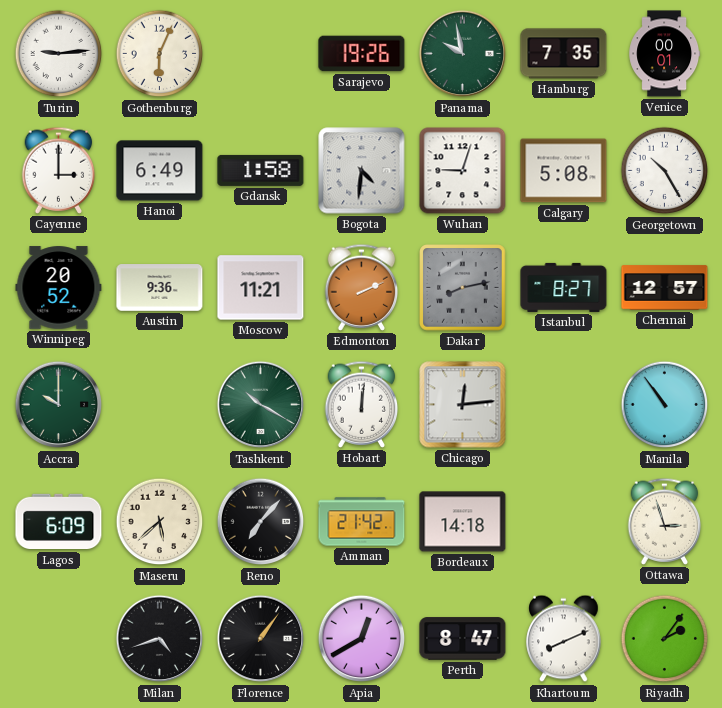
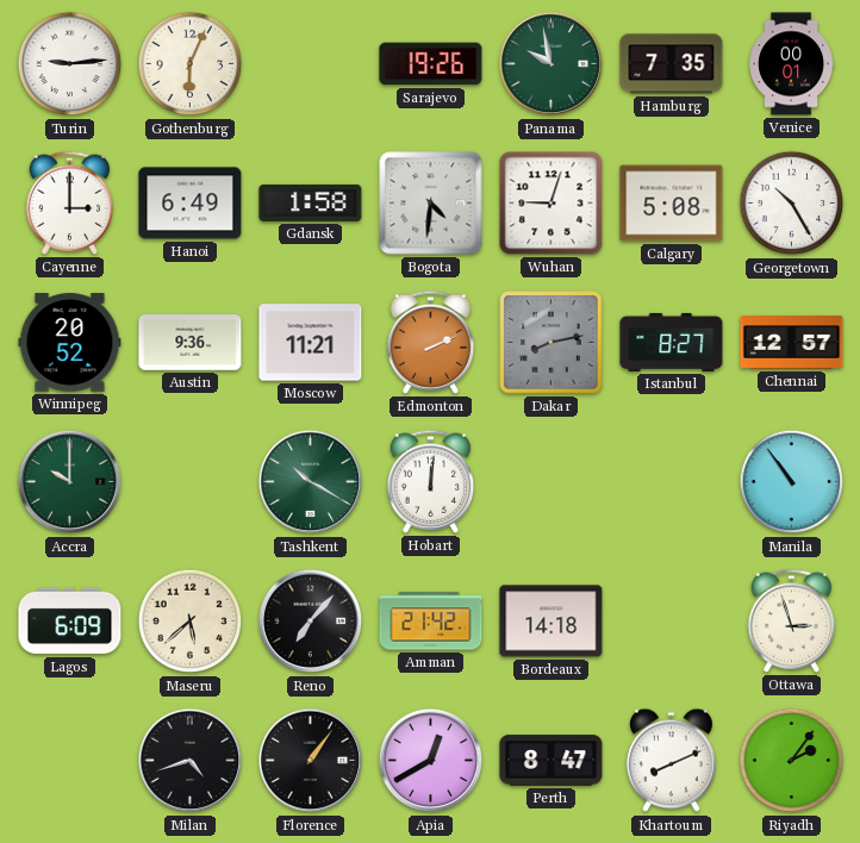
Chicago: 12:14 -> none (463, 405)
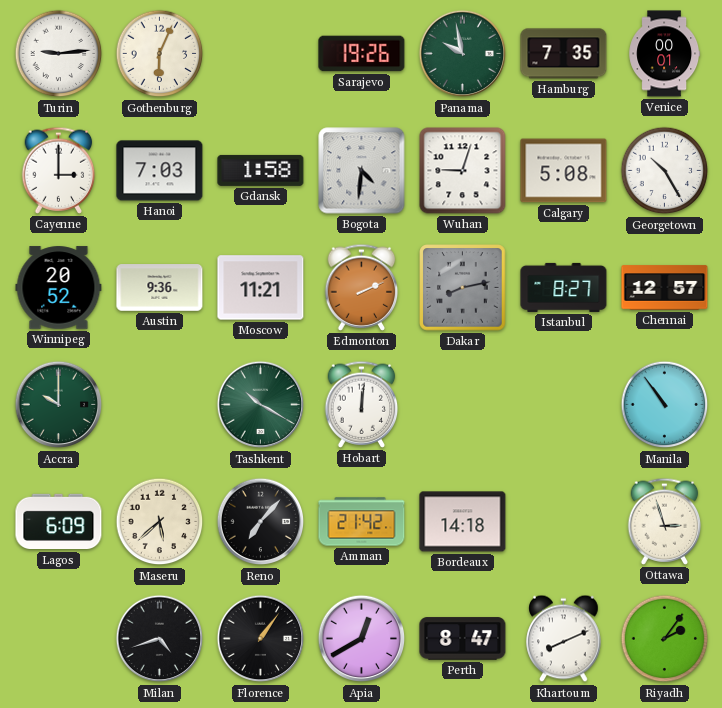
Hanoi: 6:49 -> 7:03 (160, 171)
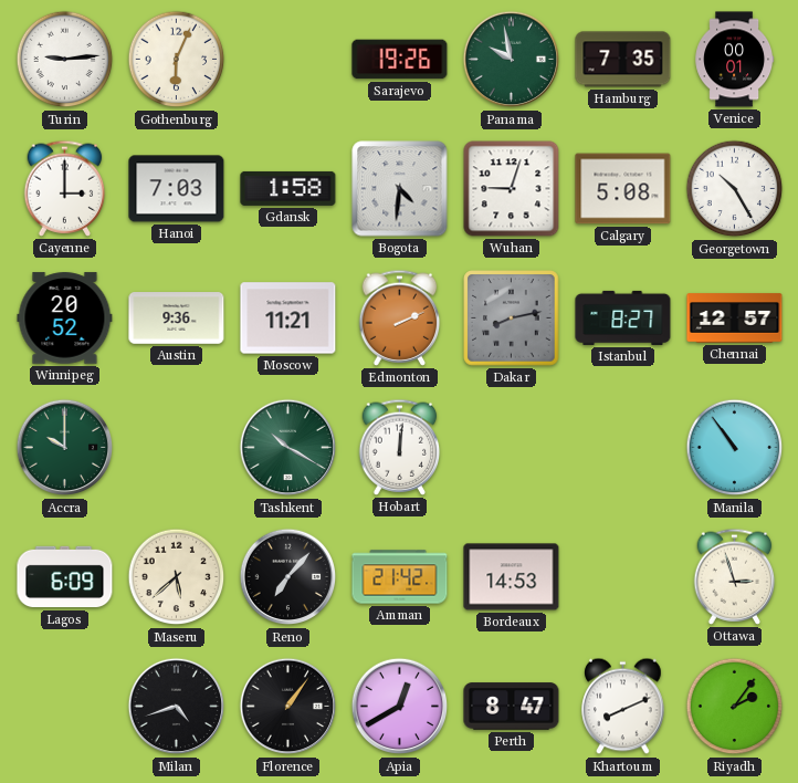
Bordeaux: 14:18 -> 14:53 (512, 577)
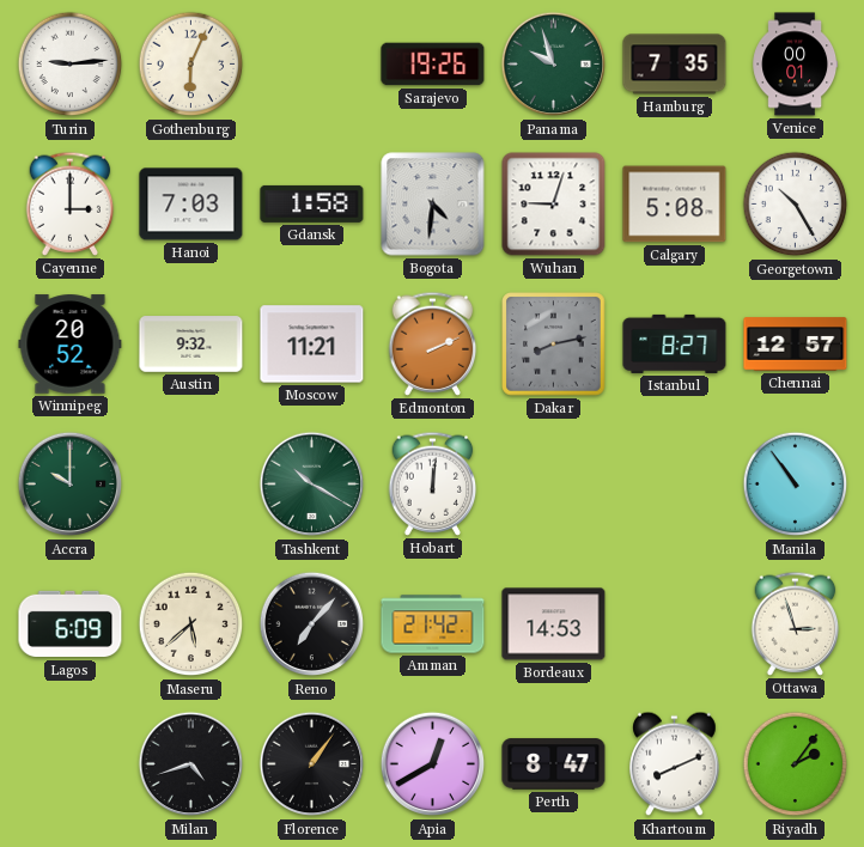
Panama: 9:58 -> 9:57 (554, 65)
Austin: 9:36 -> 9:32 (191, 345)
